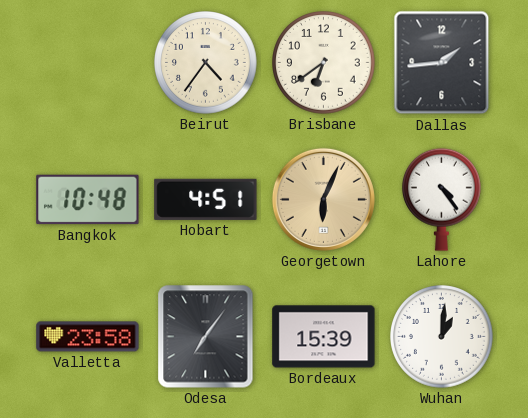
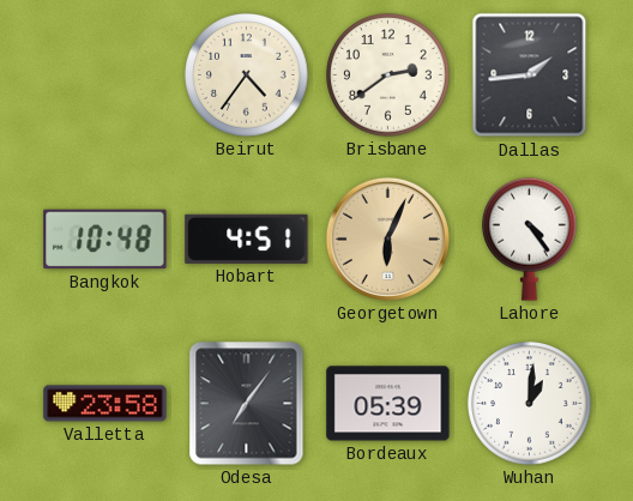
Brisbane: 6:39 -> 2:39 (388, 76)
Bordeaux: 15:39 -> 05:39 (388, 404)
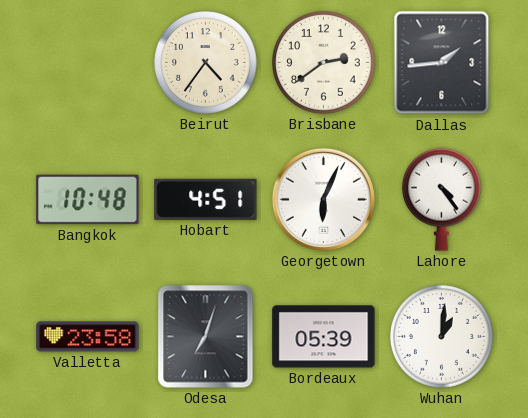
Georgetown dial: champagne -> white (323, 199)
Odesa: 7:06 -> 7:03 (206, 337)
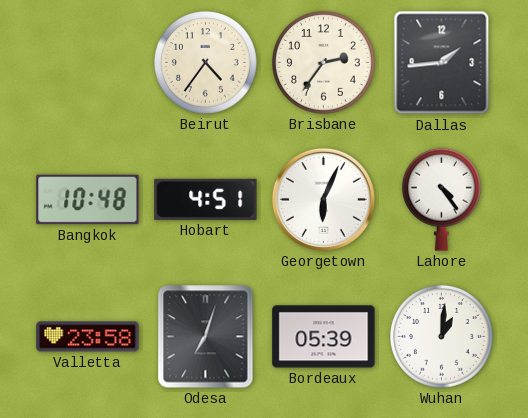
Brisbane: 2:39 -> 2:36 (324, 63)
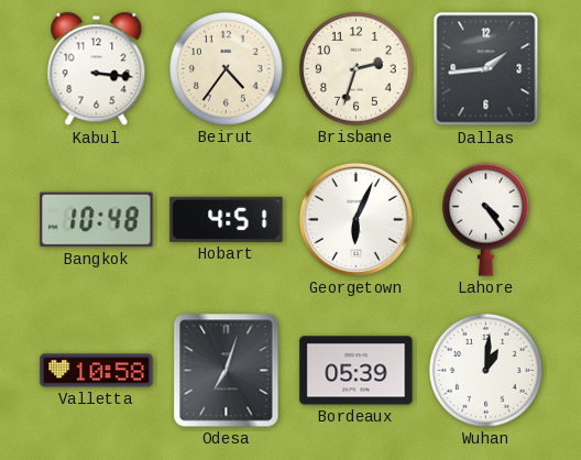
Kabul: none -> 3:16 (97, 69)
Brisbane: 2:36 -> 2:33 (357, 69)
Valletta: 23:58 -> 10:58 (97, 371)
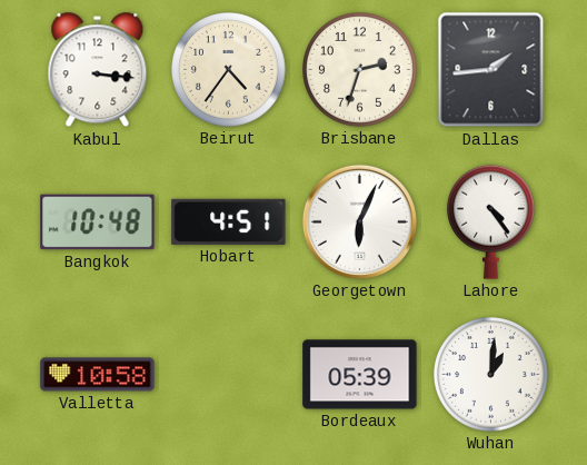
Odesa: 7:03 -> none (227, 371)
